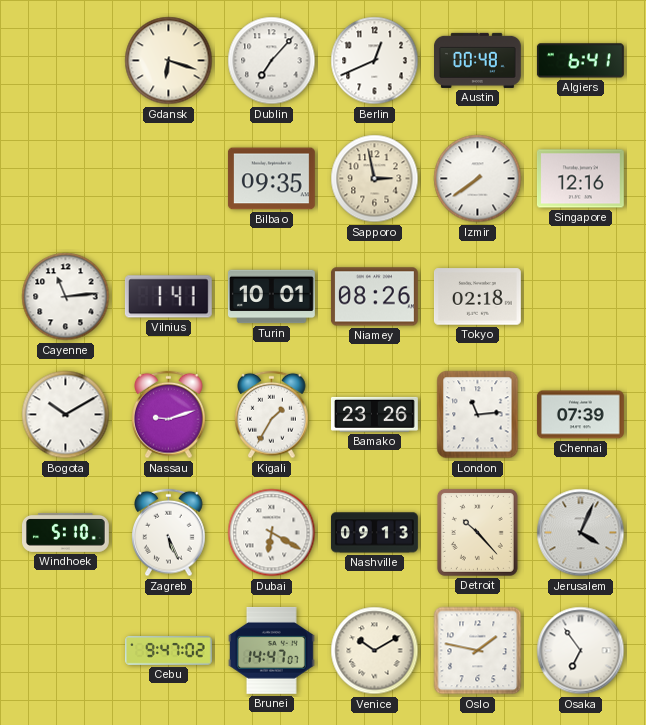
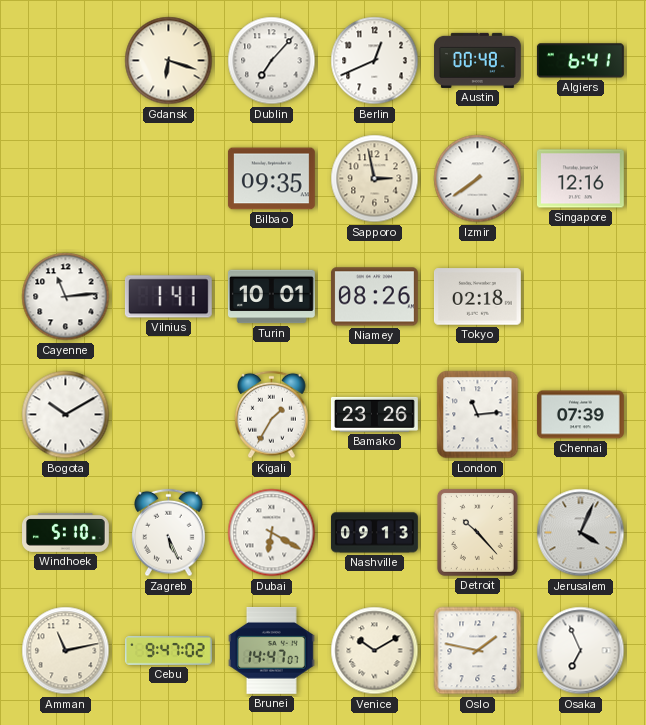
Nassau: 9:12 -> none (169, 415)
Amman: none -> 11:13 (66, 651)
Osaka: 6:54 -> 6:56 (581, 651)
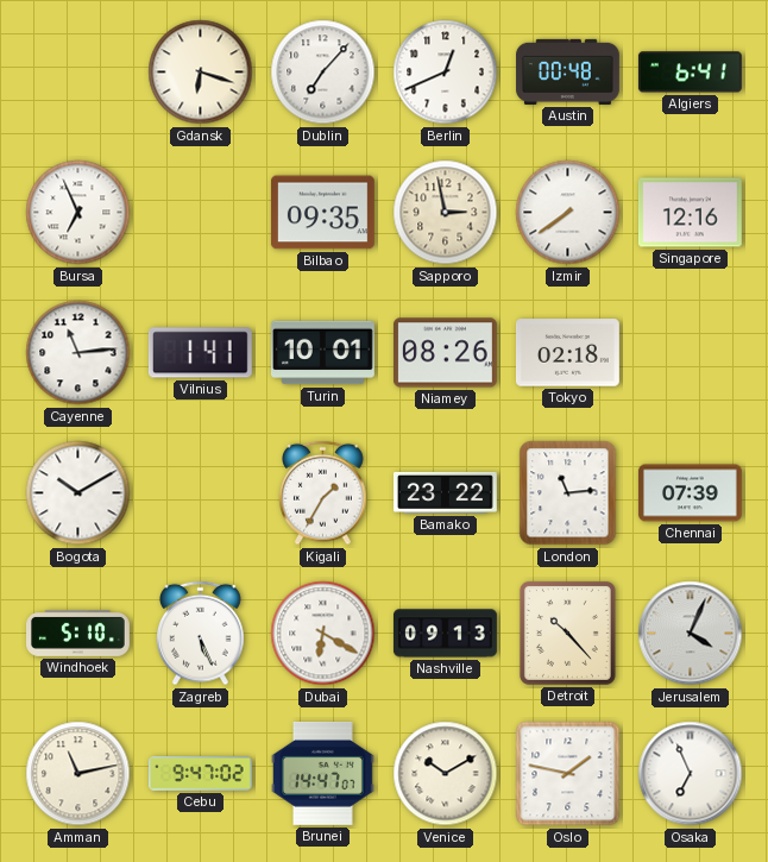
Bursa: none -> 6:56 (78, 213)
Bamako: 23:26 -> 23:22 (445, 492)
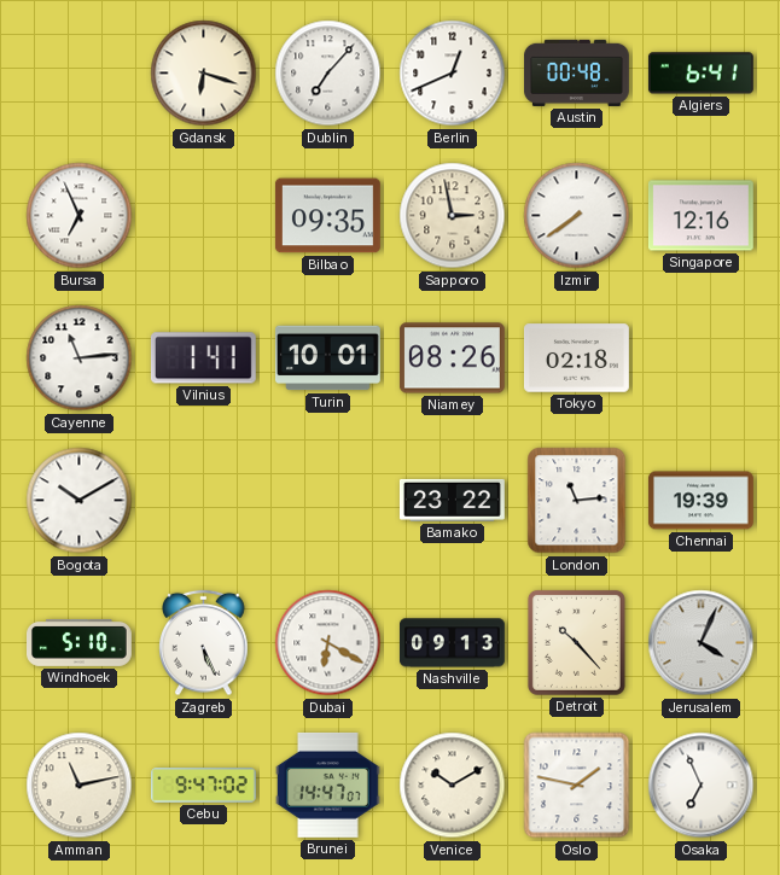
Kigali: 1:35 -> none (323, 493)
Chennai: 07:39 -> 19:39 (700, 501)
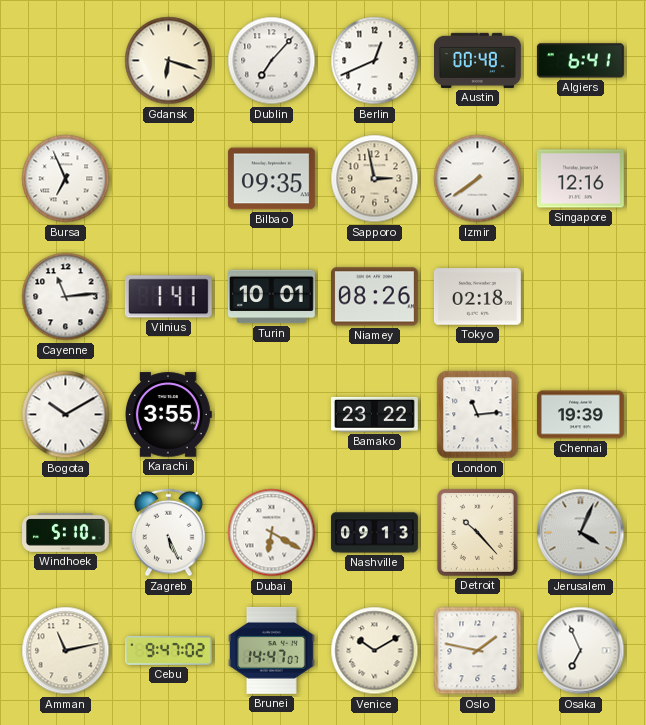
Karachi: none -> 3:55 (168, 415)
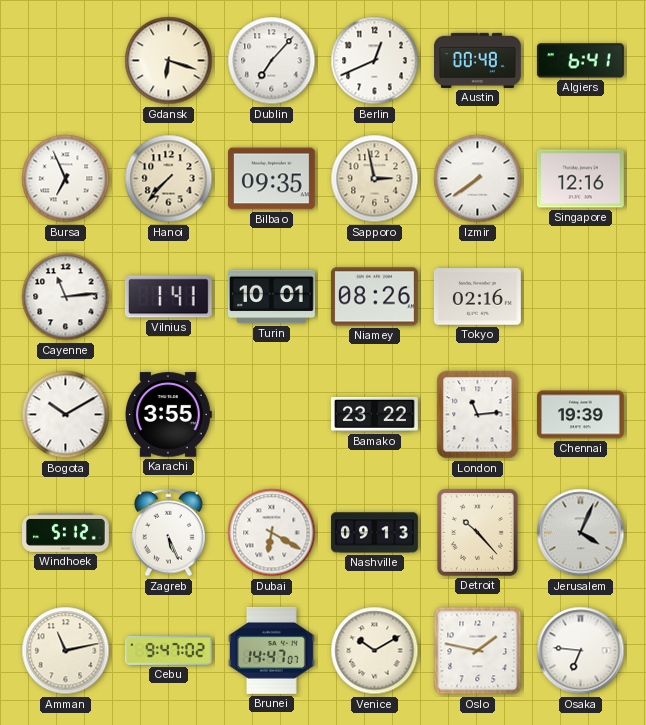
Hanoi: none -> 7:37 (169, 179)
Tokyo: 02:18 -> 02:16 (477, 297)
Windhoek: 5:10 -> 5:12 (66, 532)
Osaka: 6:56 -> 6:46 (581, 651)
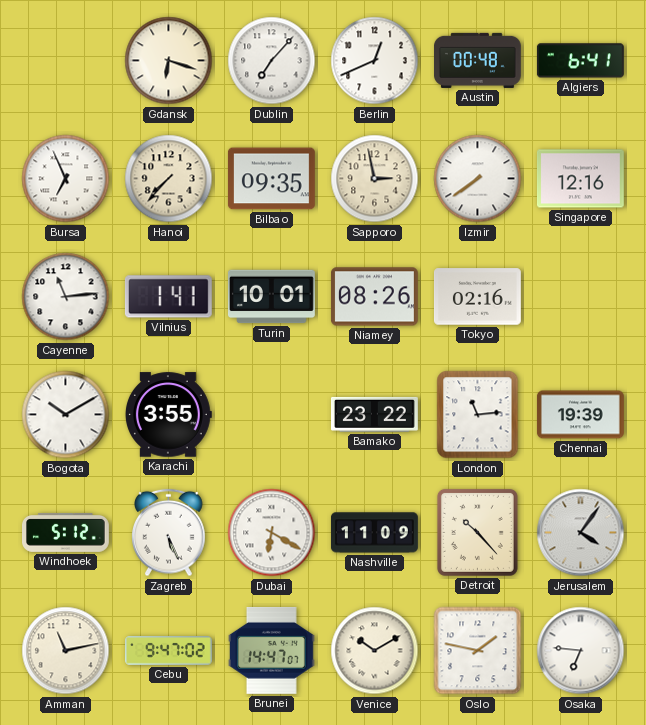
Nashville: 09:13 -> 11:09 (374, 533)
Jerusalem: 4:04 -> 4:06 (581, 533)
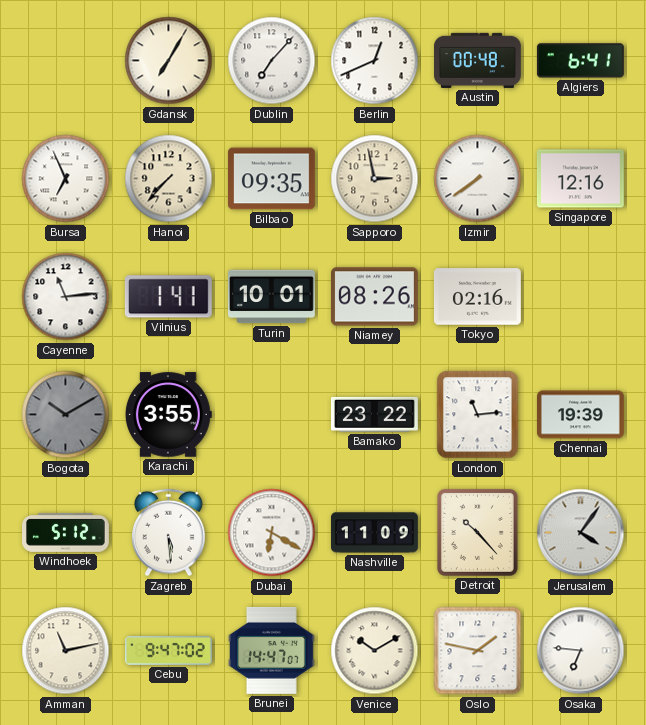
Gdansk: 6:18 -> 7:05 (169, 61)
Bogota dial: white -> grey (66, 415)
Zagreb: 5:26 -> 5:29 (169, 533)
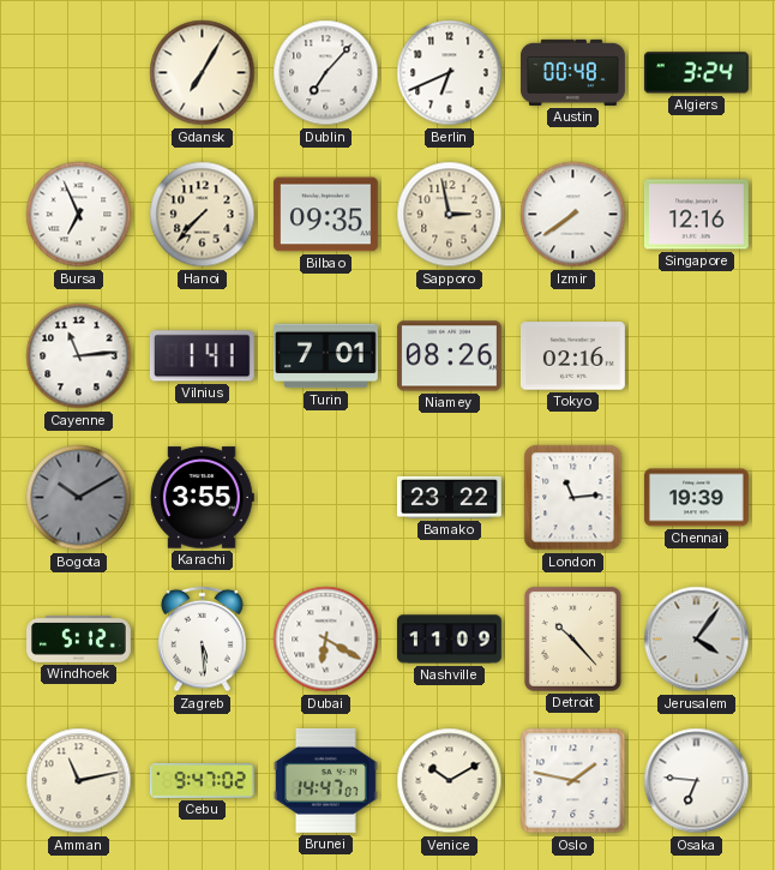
Berlin: 12:41 -> 6:41 (450, 73)
Algiers: 6:41 -> 3:24 (696, 73)
Turin: 10:01 -> 7:01 (326, 356)
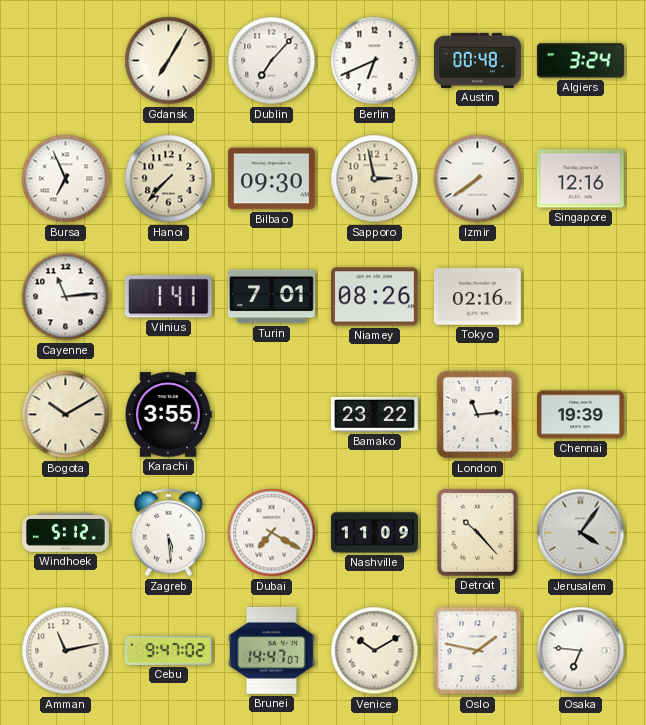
Bilbao: 09:35 -> 09:30 (271, 179)
Bogota dial: grey -> cream (66, 415)
Dubai: 6:20 -> 7:20 (272, 533)
